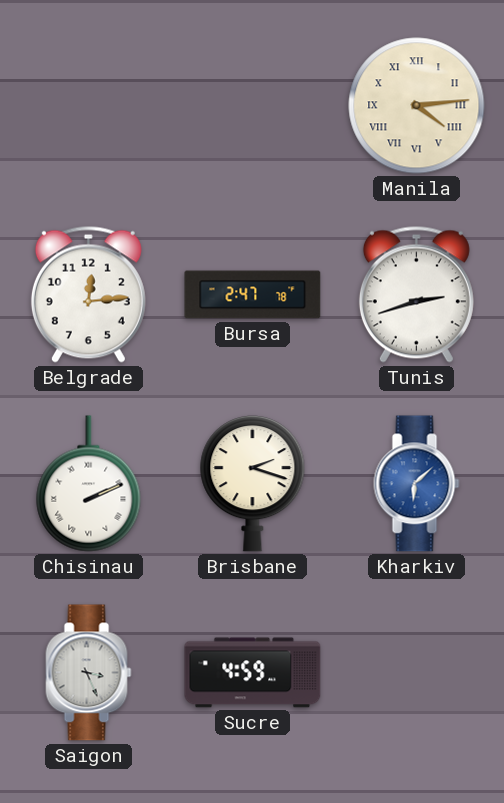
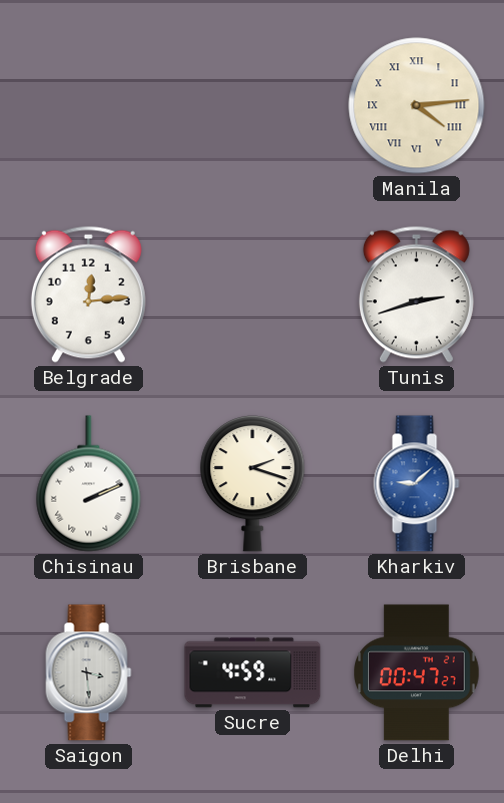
Bursa: 2:47 -> none (253, 295)
Kharkiv: 6:08 -> 9:08 (417, 484)
Saigon: 3:26 -> 3:29 (89, 673)
Delhi: none -> 00:47 (417, 673)
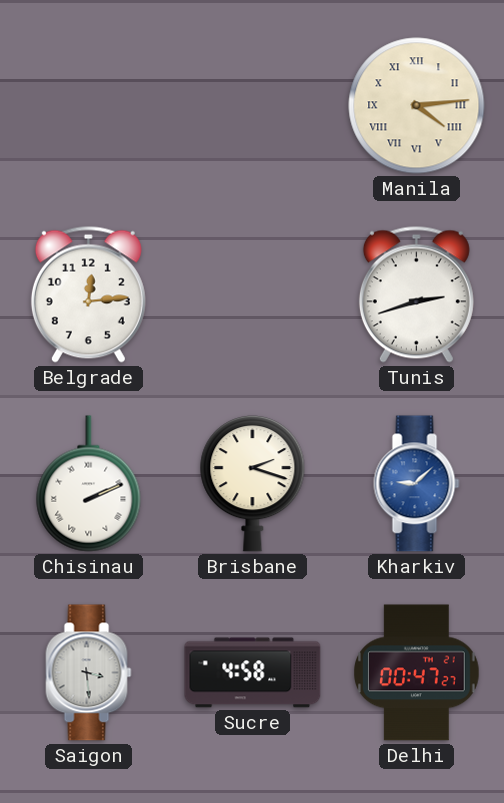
Sucre: 4:59 -> 4:58 (253, 673)
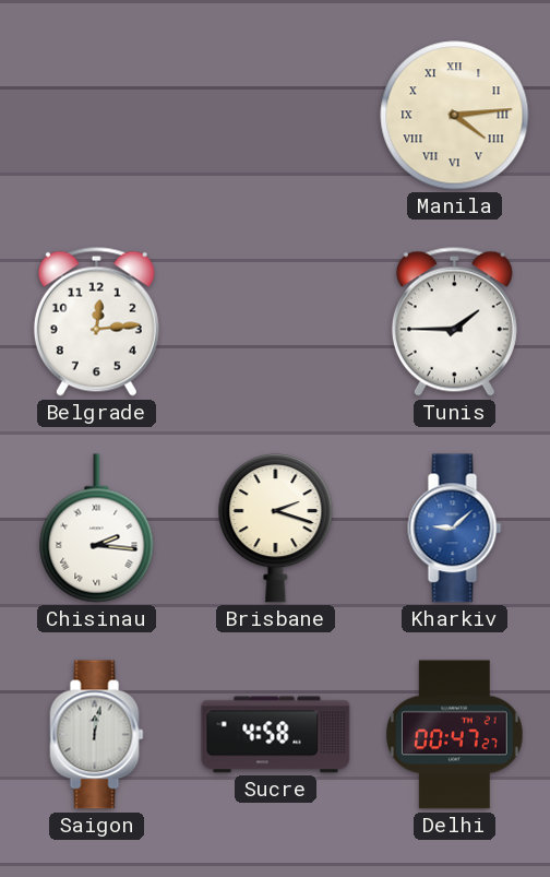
Tunis: 2:42 -> 1:45 (454, 321)
Chisinau: 2:11 -> 2:16 (97, 529)
Saigon: 3:29 -> 12:02 (97, 735)
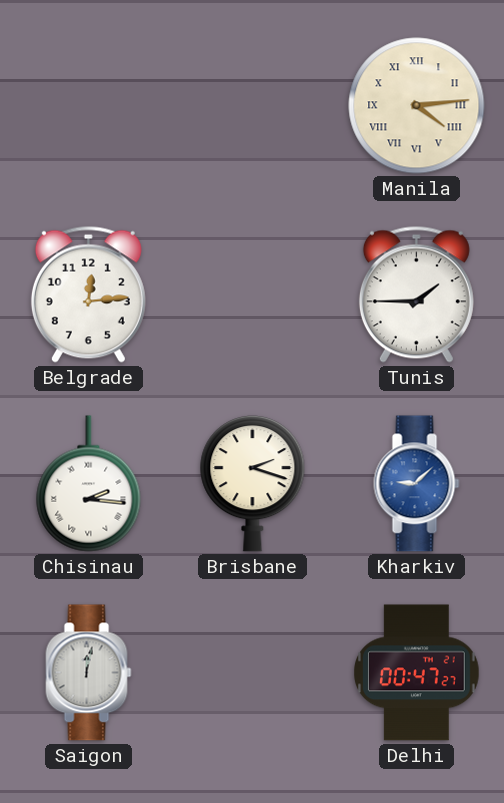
Sucre: 4:58 -> none (276, 735)
